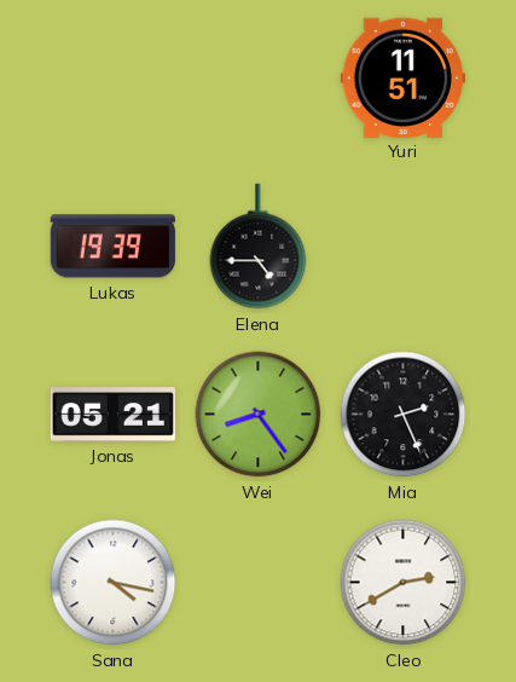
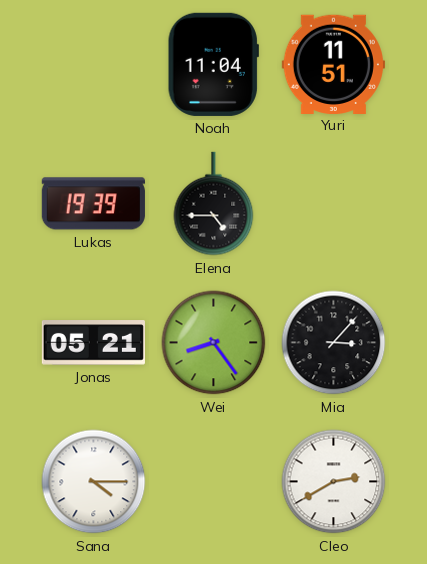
Noah: none -> 11:04 (213, 64)
Mia: 2:26 -> 3:07 (334, 343)
Sana: 4:17 -> 4:15 (94, 482)
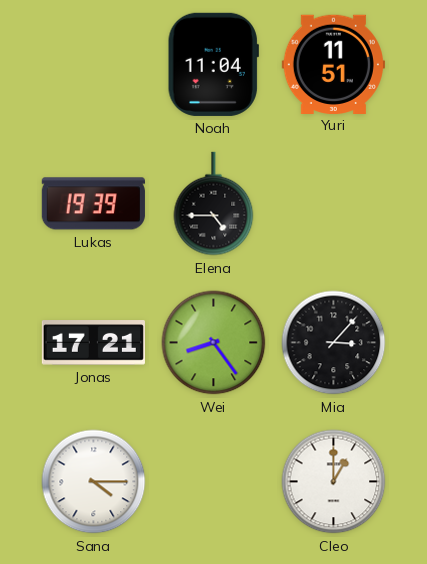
Jonas: 05:21 -> 17:21 (93, 343)
Cleo: 2:40 -> 1:00 (334, 482)
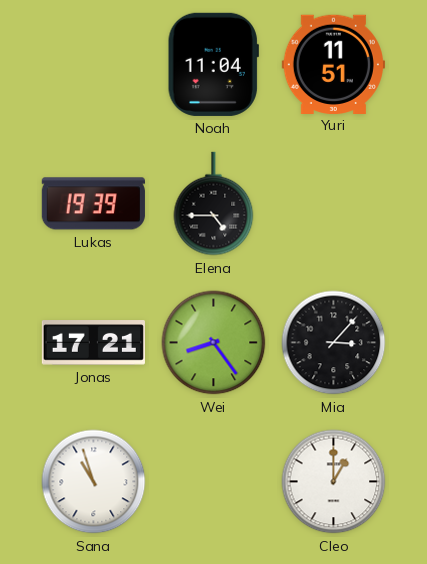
Sana: 4:15 -> 10:57 (94, 482)
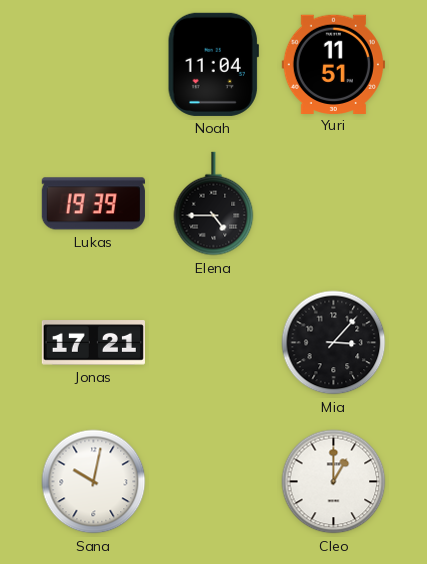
Wei: 8:24 -> none (214, 343)
Sana: 10:57 -> 10:02 (94, 482)
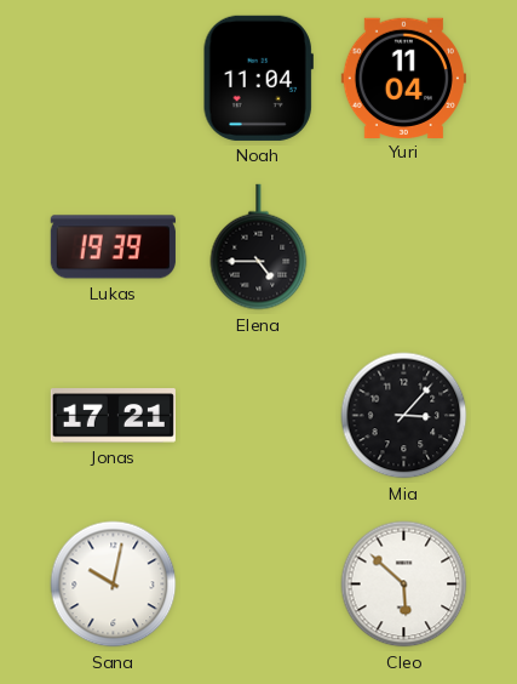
Yuri: 11:51 -> 11:04 (403, 78)
Cleo: 1:00 -> 5:52 (404, 585)
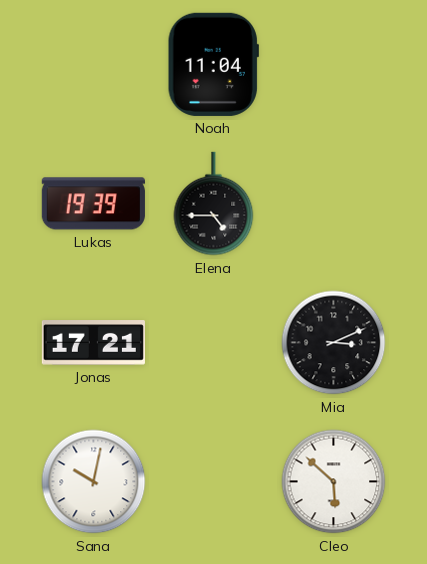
Yuri: 11:04 -> none (403, 78)
Mia: 3:07 -> 3:11 (334, 343)
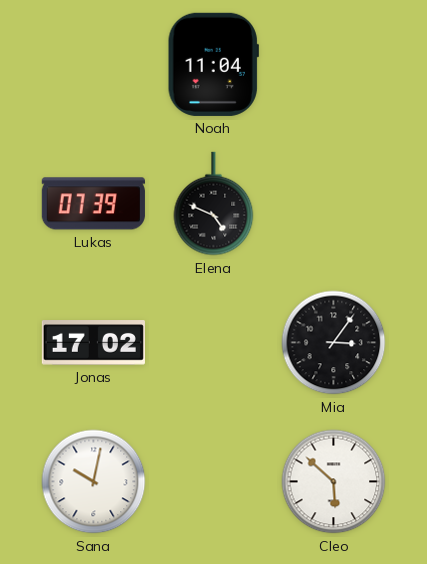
Lukas: 19:39 -> 07:39 (93, 204)
Elena: 4:45 -> 4:49 (214, 204)
Jonas: 17:21 -> 17:02 (93, 343)
Mia: 3:11 -> 3:06 (334, 343)
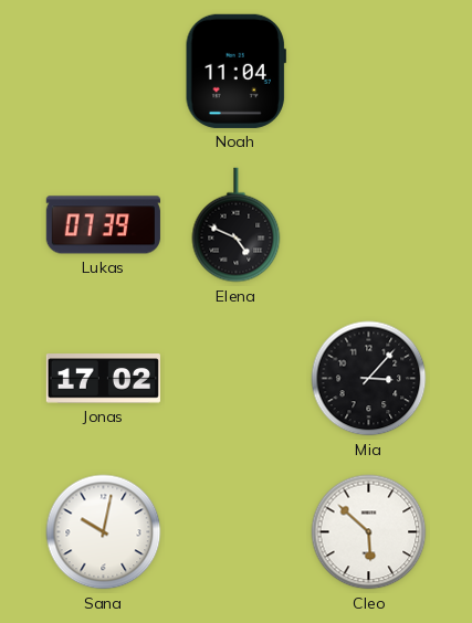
Mia: 3:06 -> 3:07 (369, 379)
